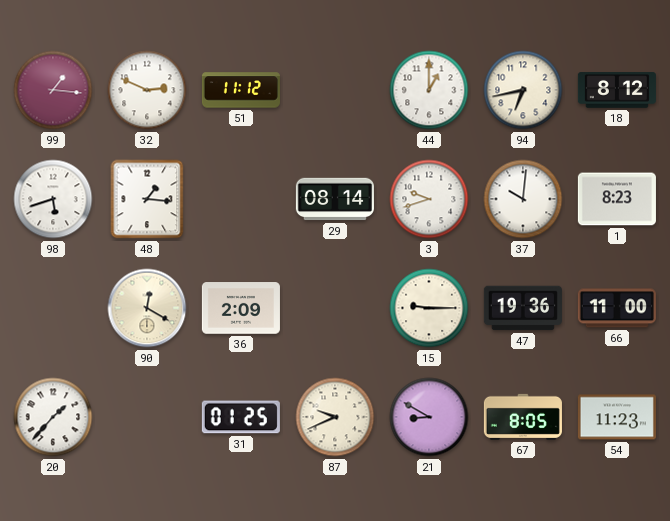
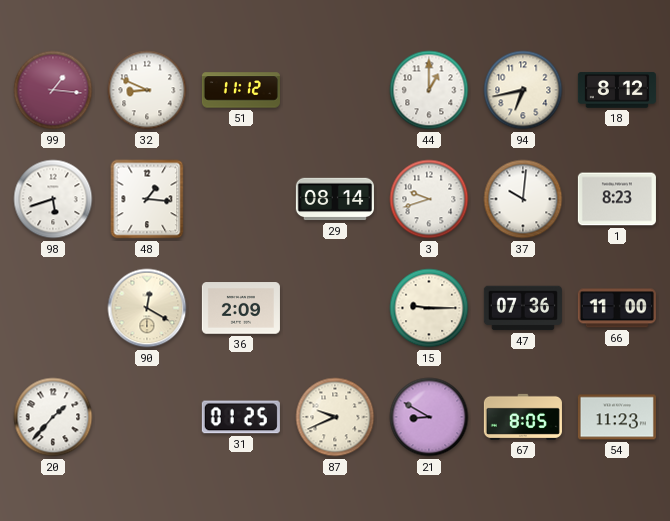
32: 2:49 -> 8:49 (147, 90)
47: 19:36 -> 07:36 (523, 308)
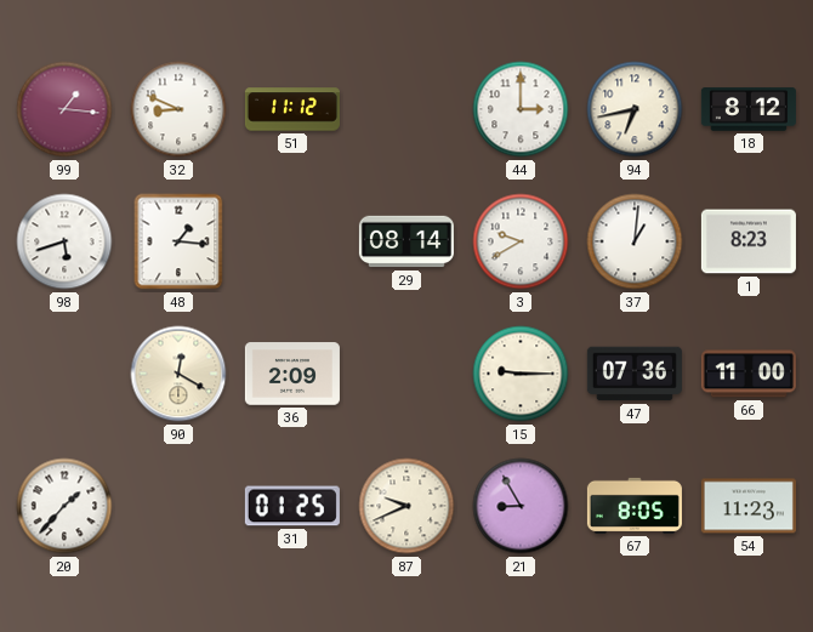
44: 1:00 -> 3:00 (521, 109)
3: 9:42 -> 9:40 (521, 241)
37: 10:01 -> 1:01 (635, 241)
21: 8:50 -> 8:55 (521, 506)
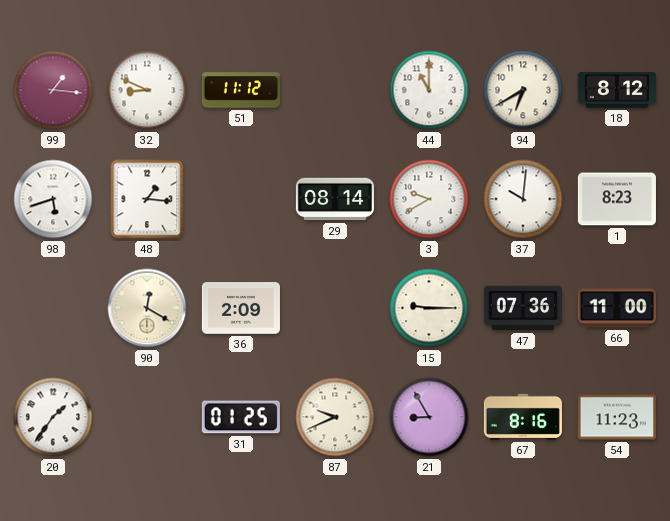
44: 3:00 -> 11:00 (429, 90)
94: 6:43 -> 6:40 (523, 90)
37: 1:01 -> 10:01 (523, 199)
20: 1:37 -> 1:36 (53, 417)
67: 8:05 -> 8:16 (523, 417)
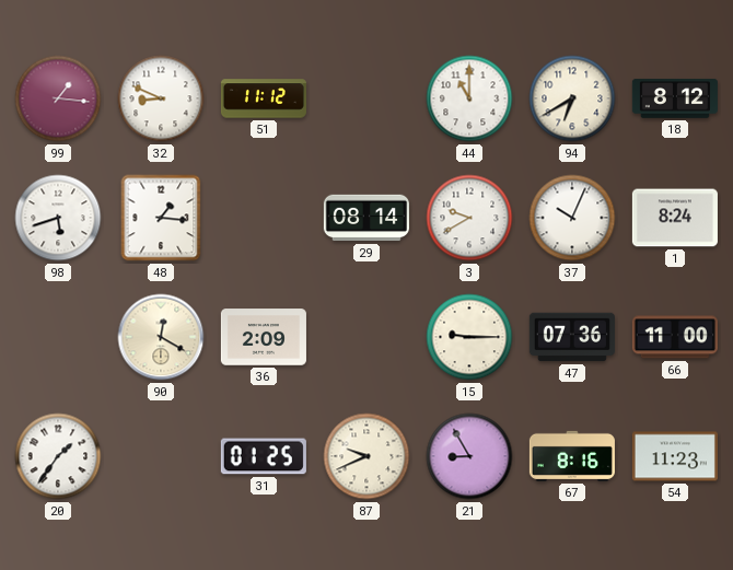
37: 10:01 -> 10:04 (572, 218)
1: 8:23 -> 8:24 (675, 218)
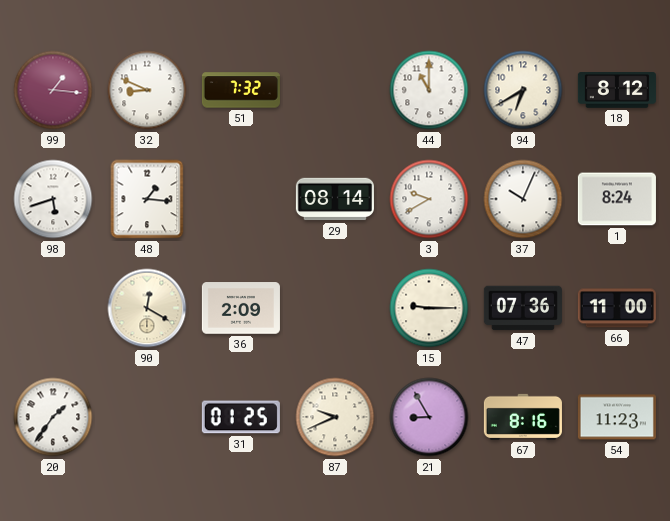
51: 11:12 -> 7:32 (241, 90)
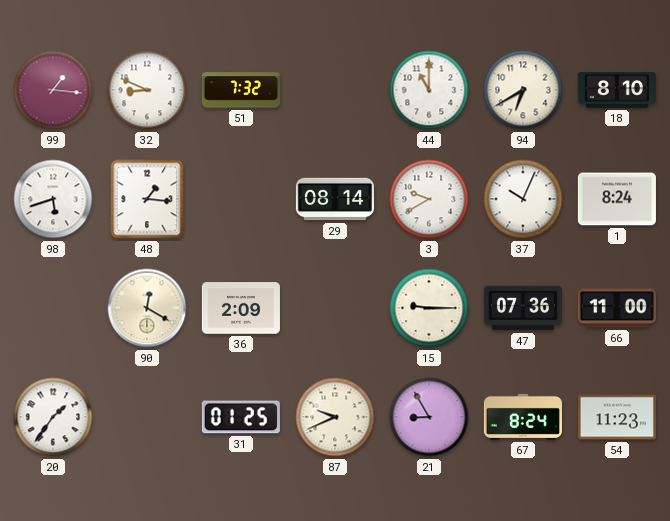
18: 8:12 -> 8:10 (617, 90)
67: 8:16 -> 8:24 (523, 417)
